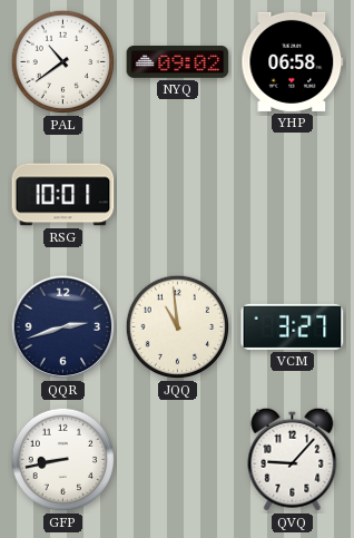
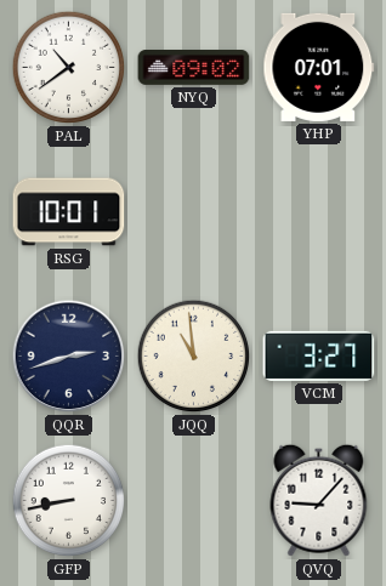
YHP: 06:58 -> 07:01 (319, 67)
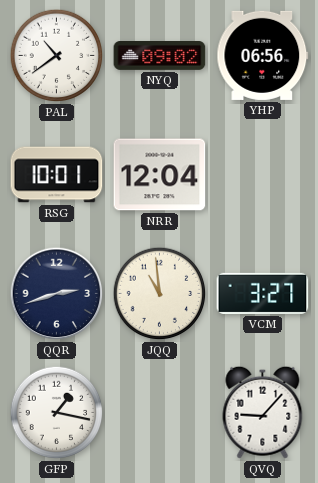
YHP: 07:01 -> 06:56 (263, 55)
NRR: none -> 12:04 (160, 175)
GFP: 8:43 -> 1:17 (57, 413)
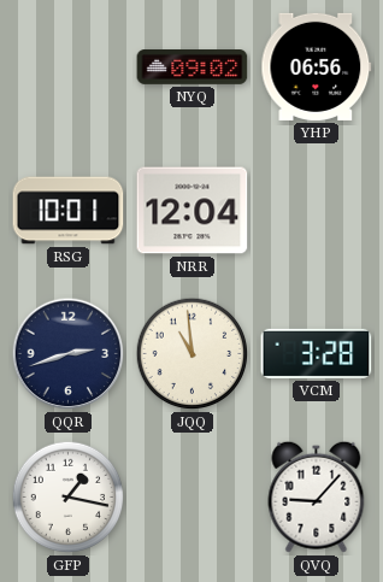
PAL: 10:39 -> none (57, 56)
VCM: 3:27 -> 3:28 (317, 353)
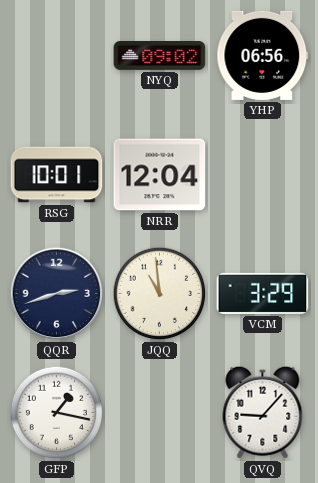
VCM: 3:28 -> 3:29 (263, 293)
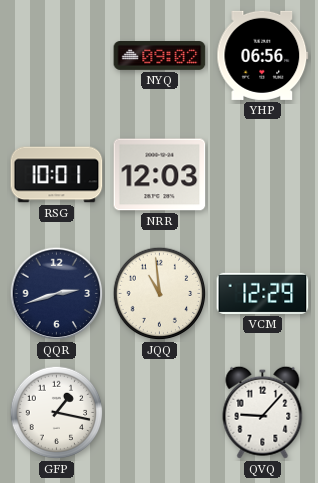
NRR: 12:04 -> 12:03 (160, 175)
VCM: 3:29 -> 12:29 (263, 293)
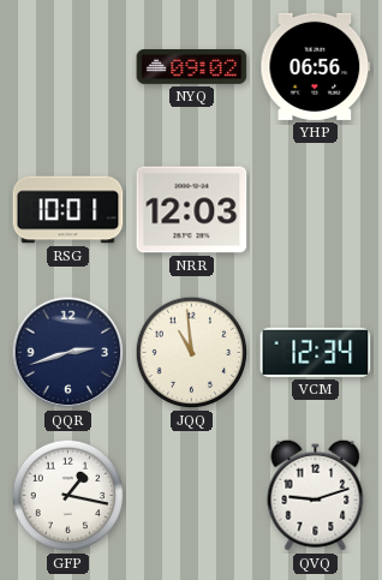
VCM: 12:29 -> 12:34 (316, 352)
QVQ: 9:07 -> 9:12 (316, 495)
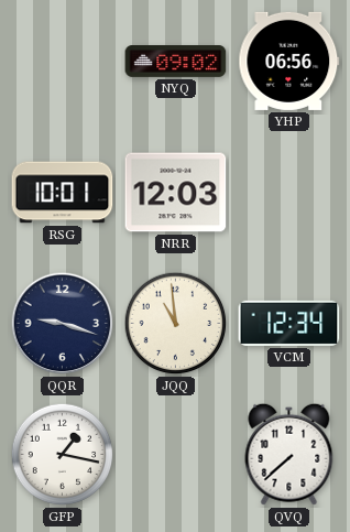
QQR: 2:42 -> 9:18 (63, 324)
QVQ: 9:12 -> 7:38 (289, 454)
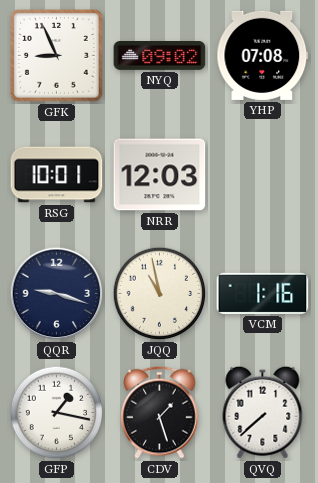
GFK: none -> 8:56 (57, 55)
YHP: 06:56 -> 07:08 (263, 55)
JQQ: 10:59 -> 10:58 (160, 294)
VCM: 12:34 -> 1:16 (263, 293)
CDV: none -> 1:27 (160, 412)
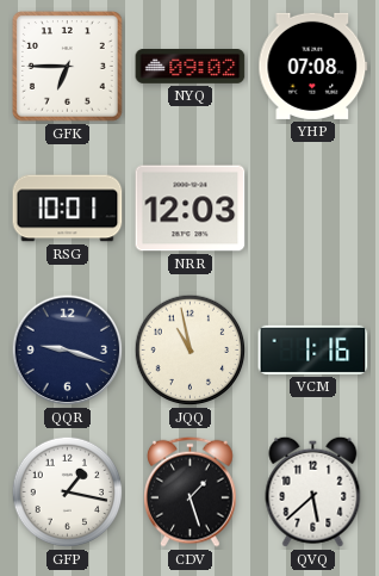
GFK: 8:56 -> 6:45 (68, 66)
QVQ: 7:38 -> 5:38 (313, 491)
